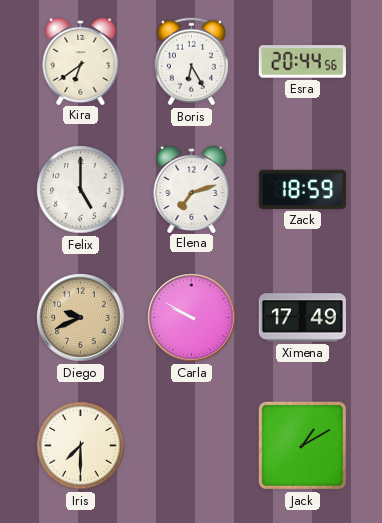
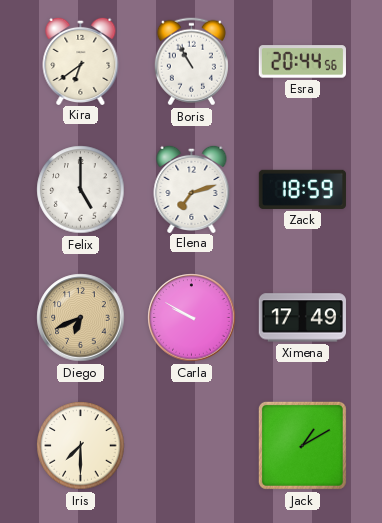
Boris: 6:25 -> 10:55 (191, 62)
Diego: 9:41 -> 6:41 (81, 318)
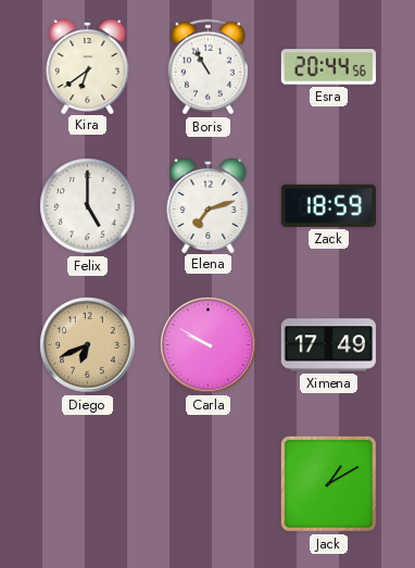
Iris: 7:30 -> none (81, 446)
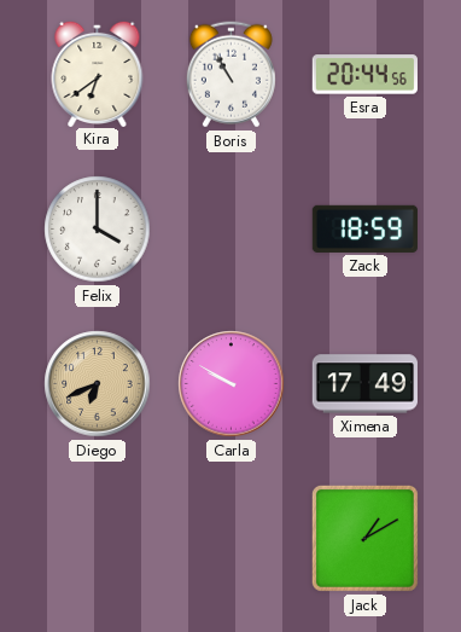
Felix: 5:00 -> 4:00 (98, 230)
Elena: 7:12 -> none (209, 204)
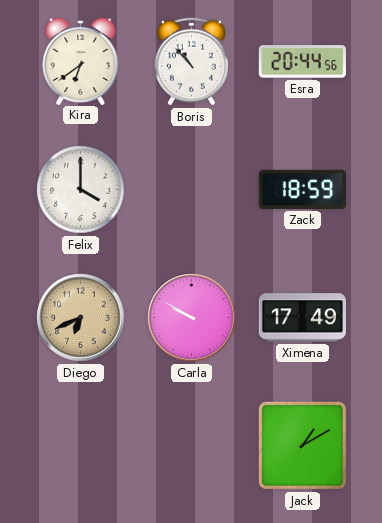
Boris: 10:55 -> 10:53 (191, 62)
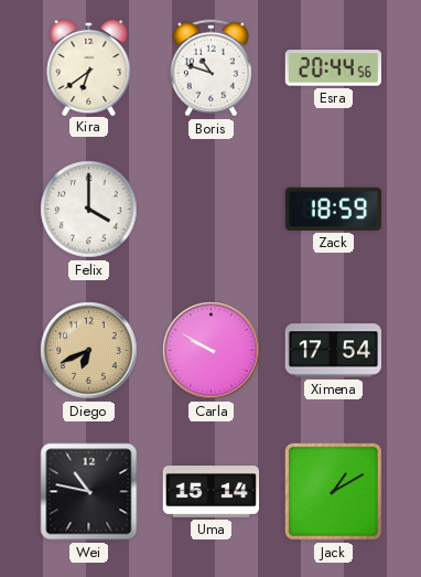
Boris: 10:53 -> 10:48 (210, 68)
Ximena: 17:49 -> 17:54 (333, 351)
Wei: none -> 10:47 (89, 492)
Uma: none -> 15:14 (210, 492)
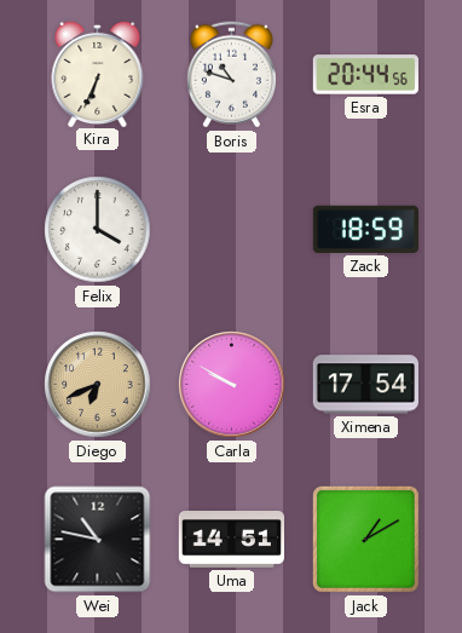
Kira: 6:39 -> 6:34 (98, 73)
Uma: 15:14 -> 14:51 (231, 540)
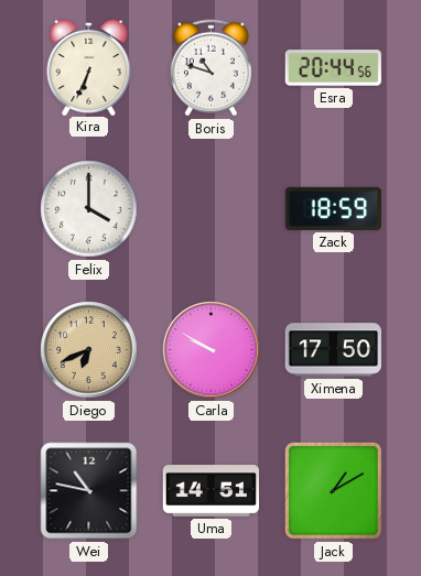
Ximena: 17:54 -> 17:50 (333, 350)
